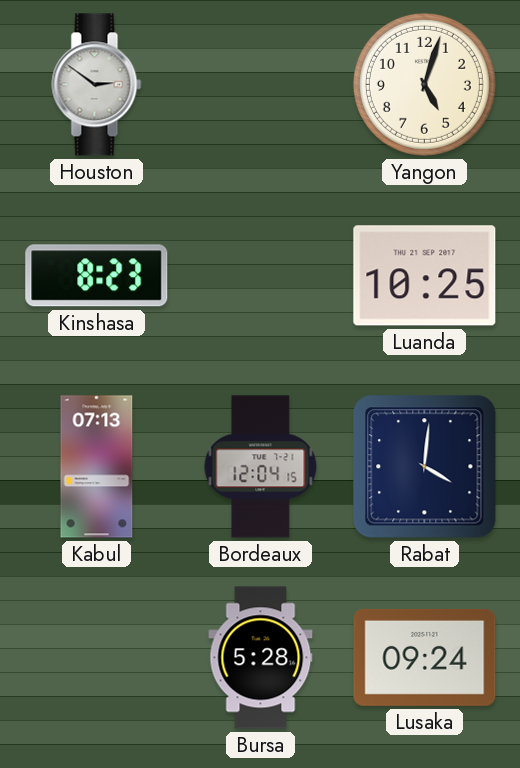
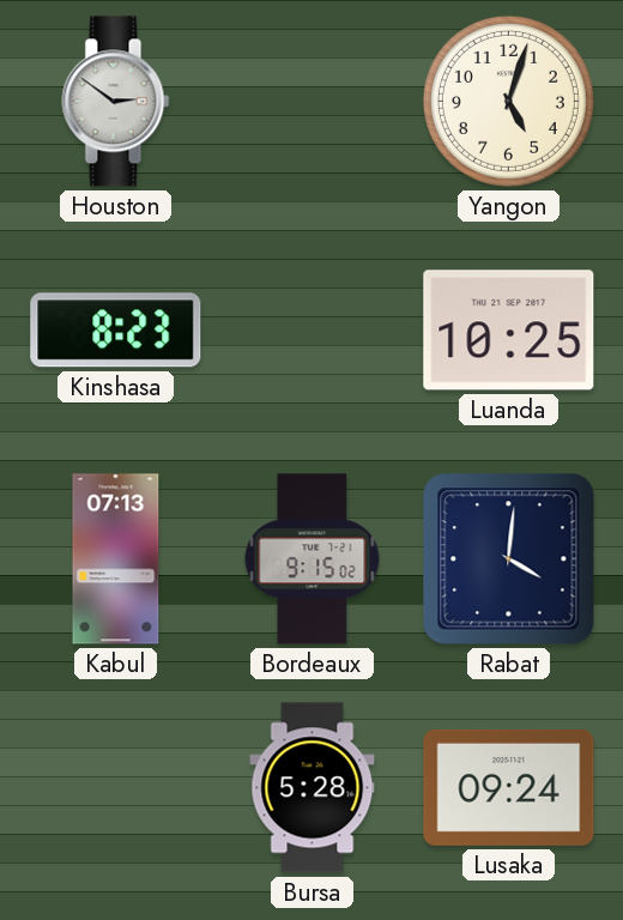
Bordeaux: 12:04 -> 9:15 (313, 559)
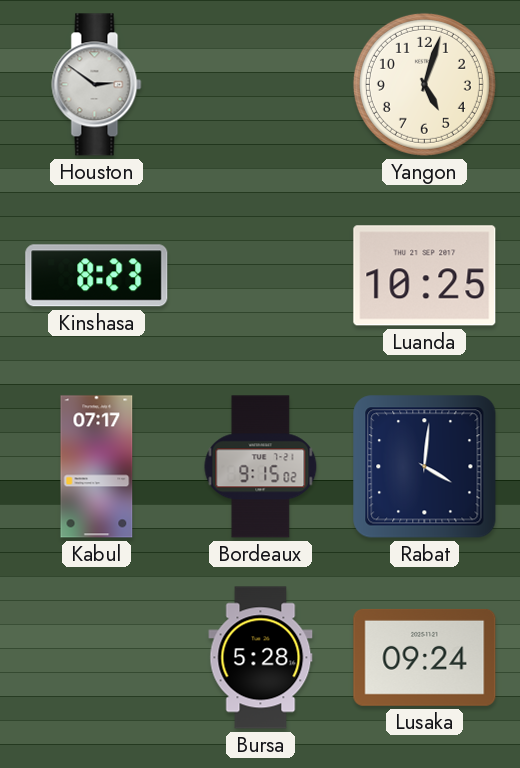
Kabul: 07:13 -> 07:17 (97, 467)
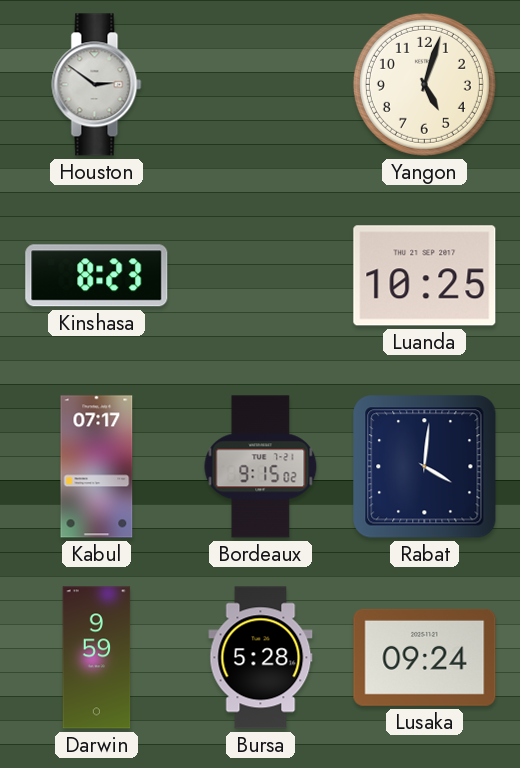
Darwin: none -> 9:59 (97, 658)
